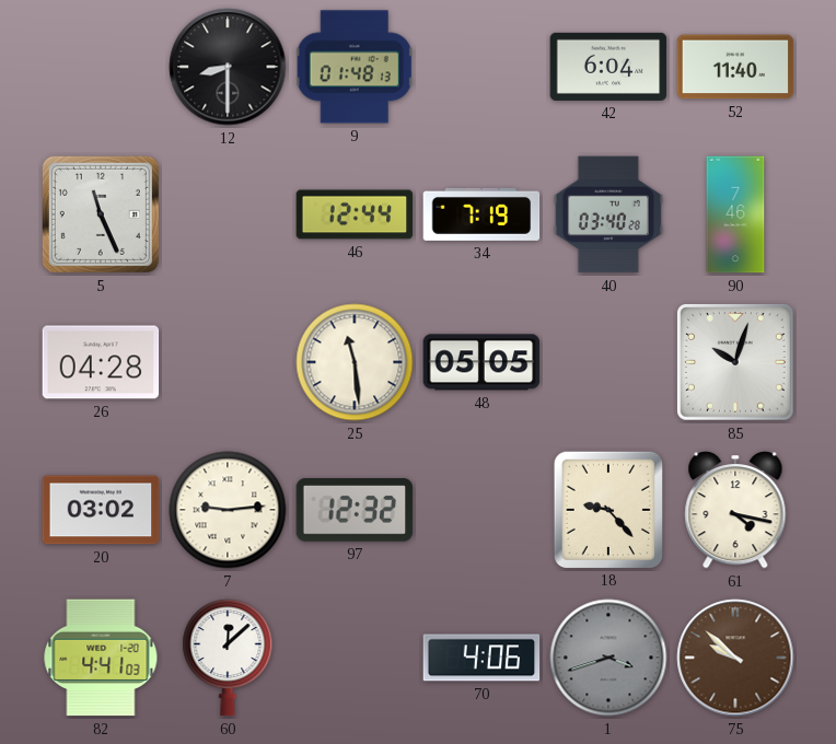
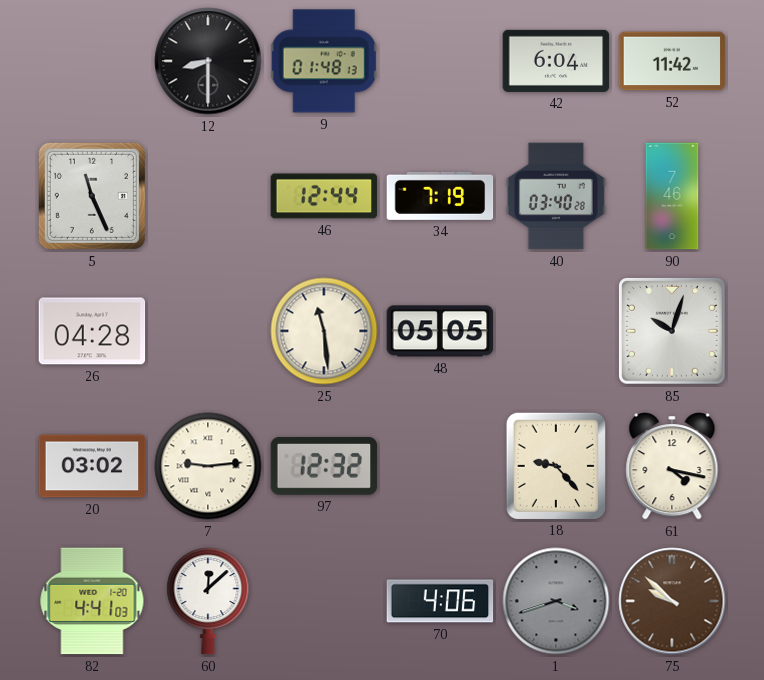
52: 11:40 -> 11:42 (672, 61)
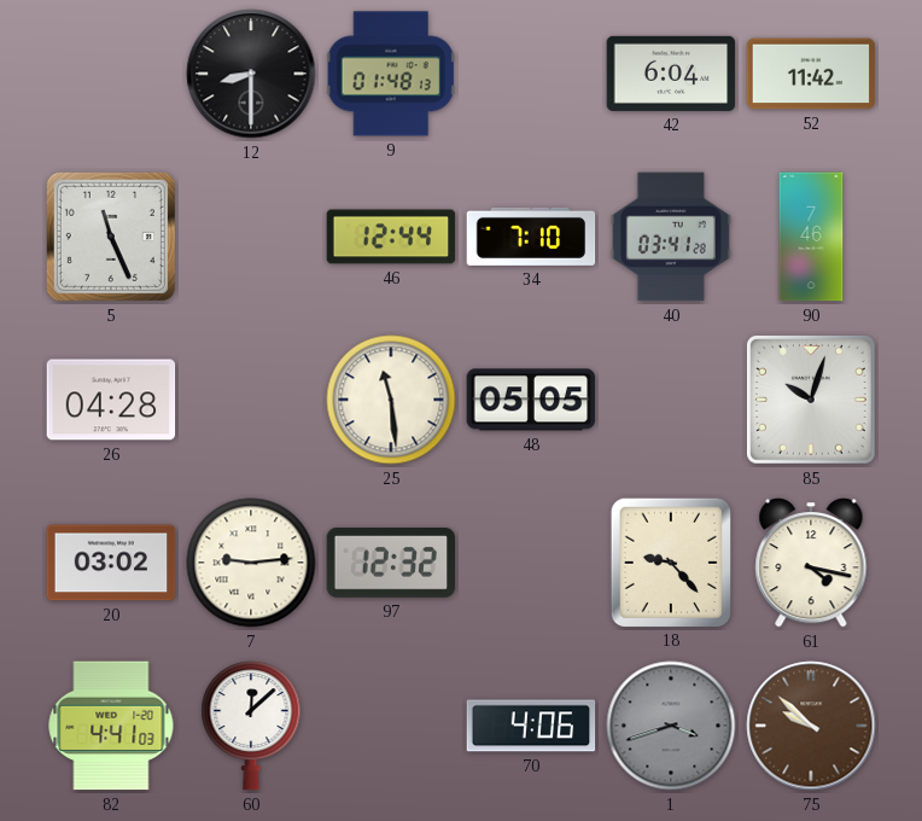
34: 7:19 -> 7:10 (531, 237)
40: 03:40 -> 03:41 (671, 237)
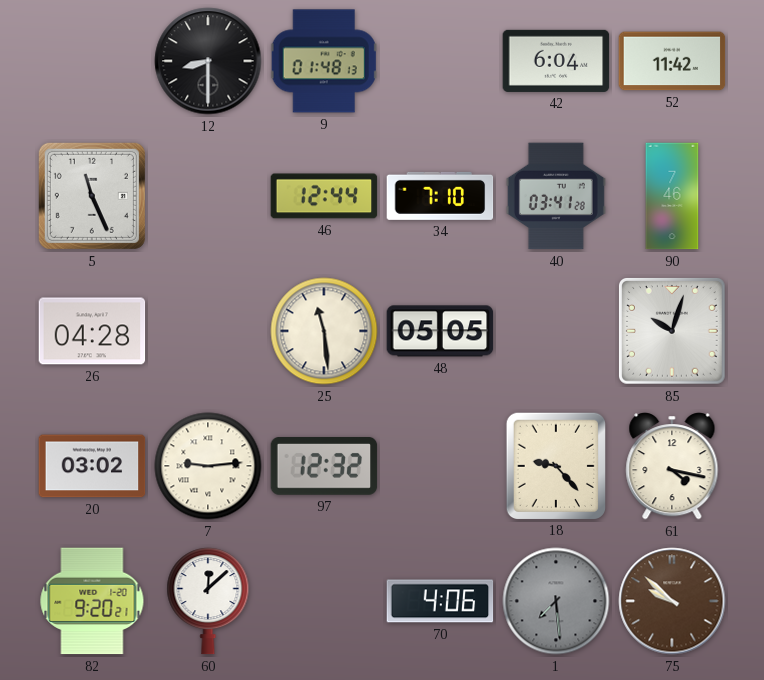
82: 4:41 -> 9:20 (92, 601)
1: 3:42 -> 7:29 (556, 601)
